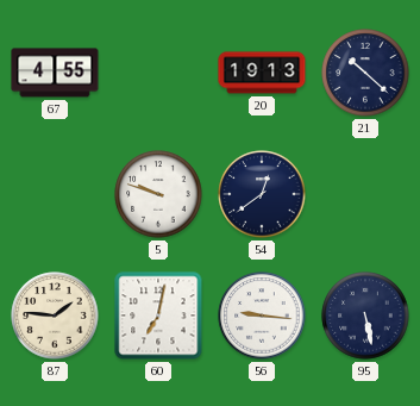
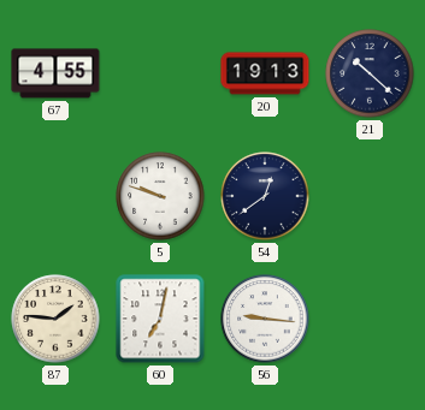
95: 5:28 -> none (365, 316)
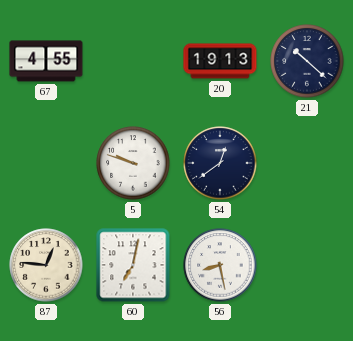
87: 1:46 -> 12:46 (46, 265)
56: 9:16 -> 8:28 (220, 265)
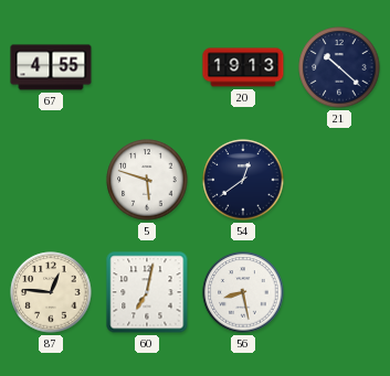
5: 9:48 -> 5:48 (147, 180)
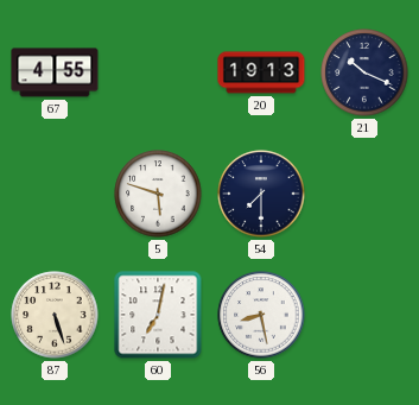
21: 10:22 -> 10:19 (364, 72)
54: 12:39 -> 7:30 (261, 194)
87: 12:46 -> 5:27 (55, 315)
